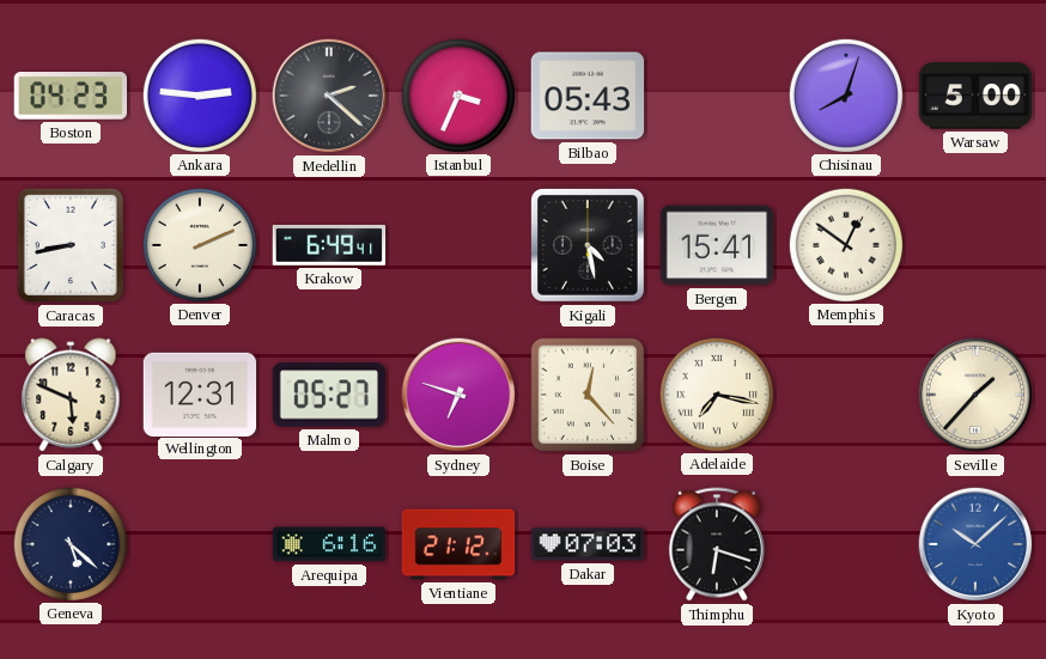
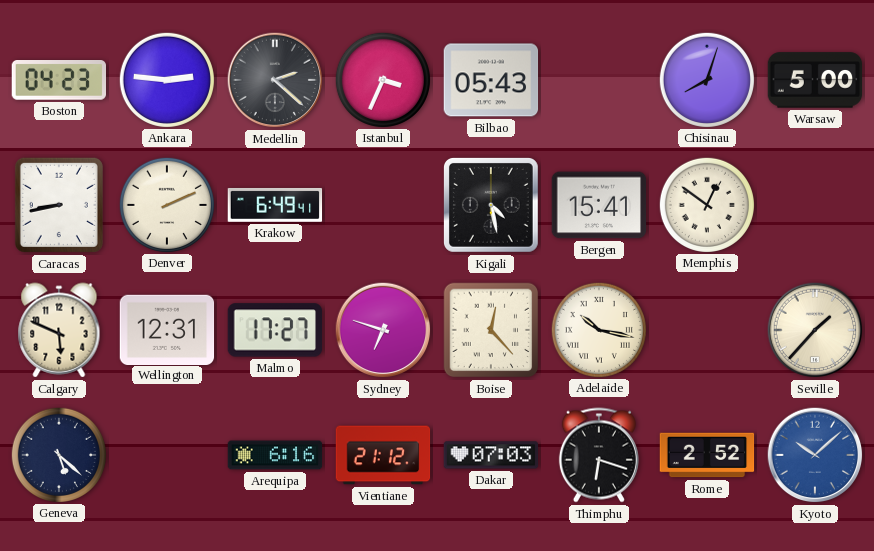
Malmo: 05:27 -> 17:27 (275, 330)
Adelaide: 7:17 -> 10:17 (598, 329)
Rome: none -> 2:52 (707, 455)
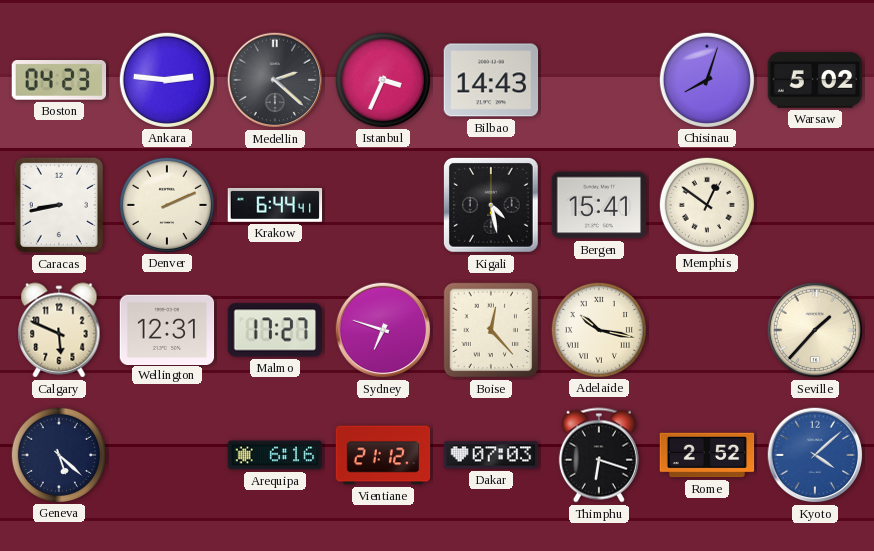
Bilbao: 05:43 -> 14:43 (491, 80)
Warsaw: 5:00 -> 5:02 (815, 80)
Krakow: 6:49 -> 6:44 (275, 205)
Kyoto: 10:08 -> 4:08 (815, 455)
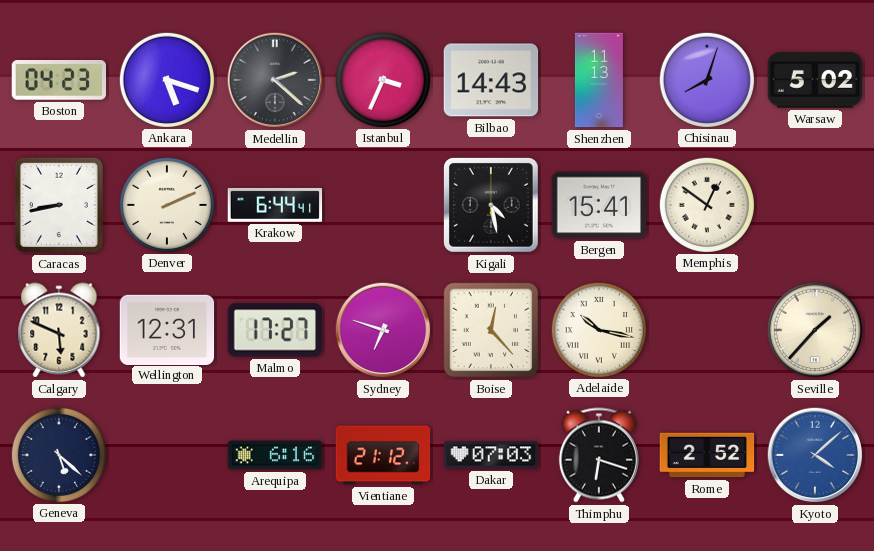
Ankara: 2:46 -> 5:18 (166, 79)
Shenzhen: none -> 11:13 (599, 80)
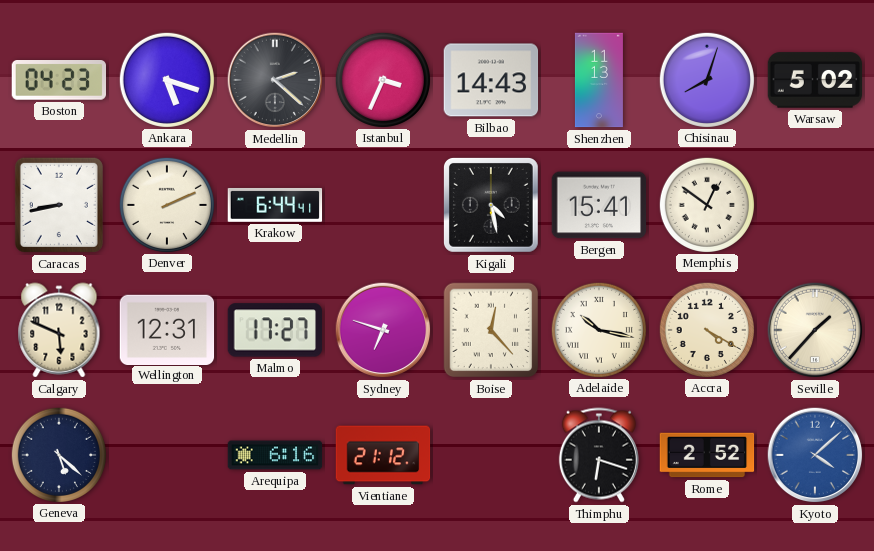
Accra: none -> 4:20 (706, 329)
Dakar: 07:03 -> none (491, 455)
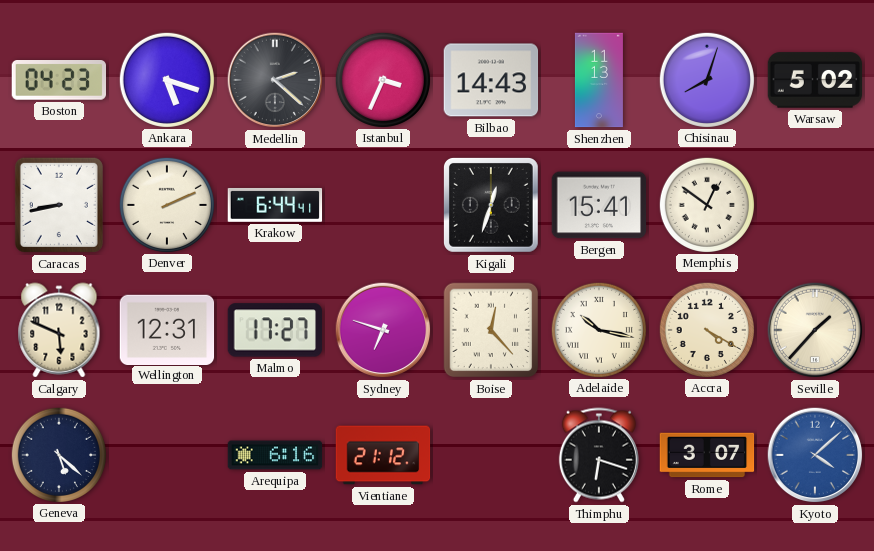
Kigali: 4:28 -> 12:33 (491, 205)
Rome: 2:52 -> 3:07 (707, 455)
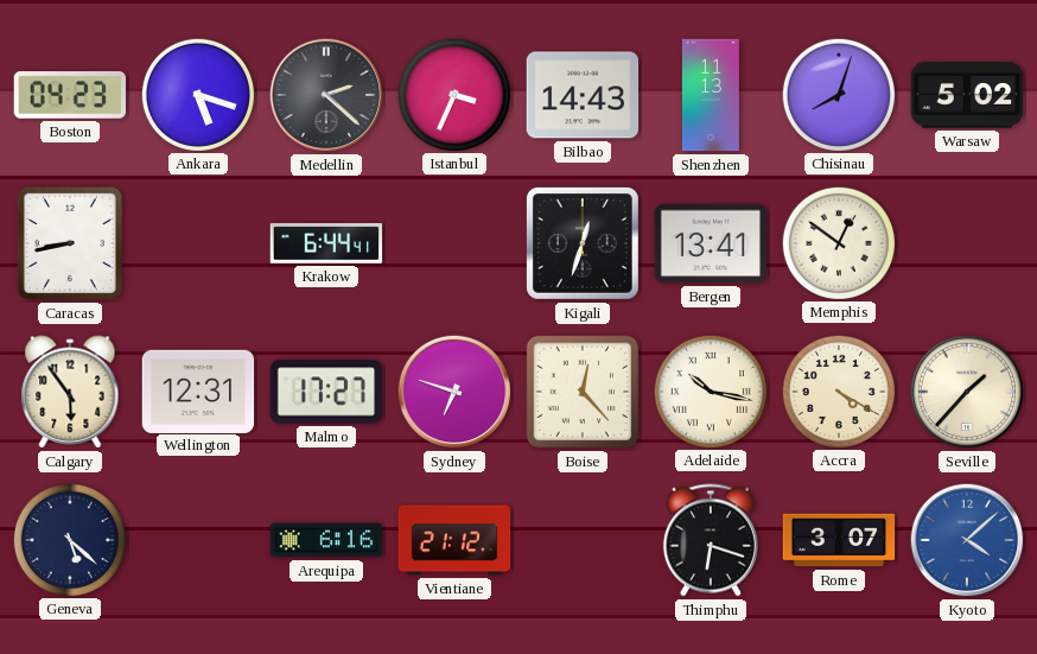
Denver: 2:11 -> none (166, 204)
Bergen: 15:41 -> 13:41 (711, 243)
Calgary: 5:49 -> 5:54 (70, 392)
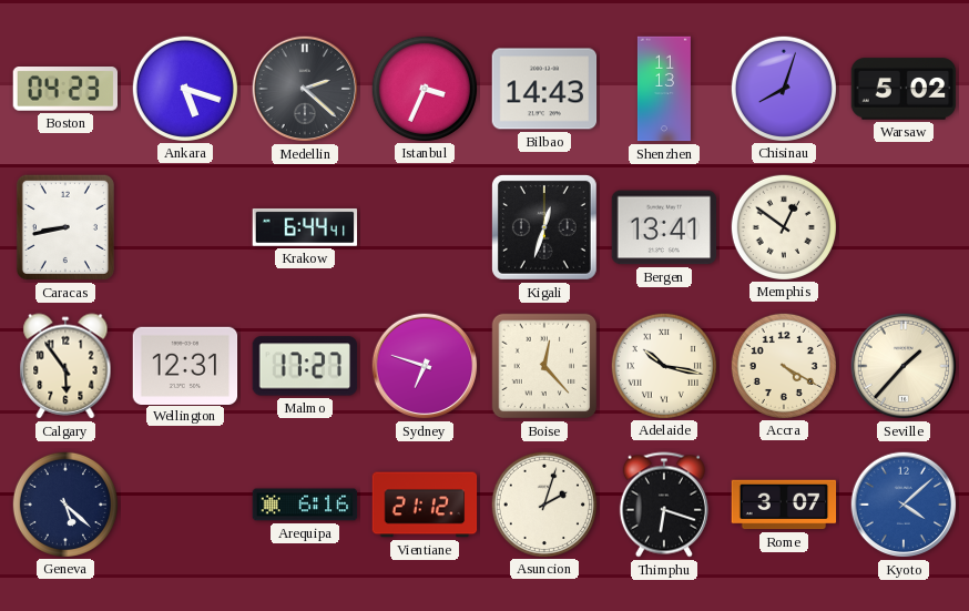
Asuncion: none -> 2:03 (543, 503)
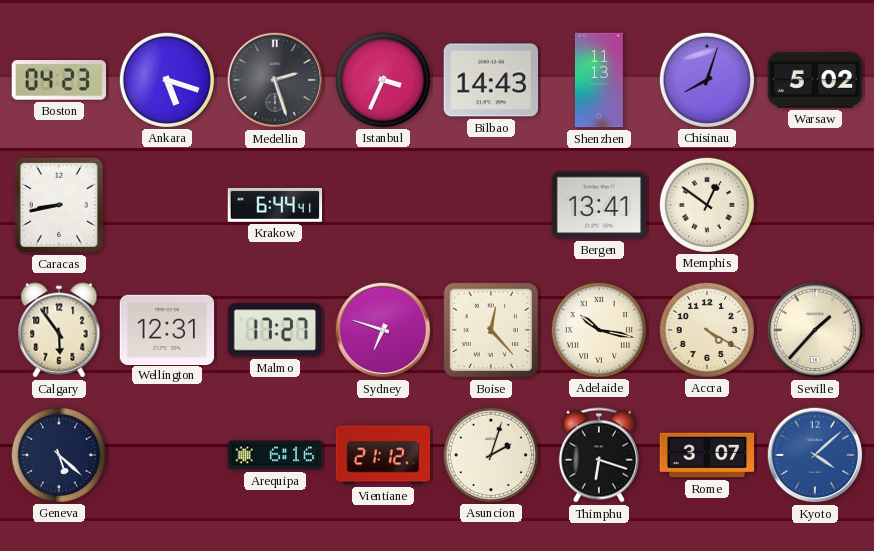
Medellin: 2:22 -> 2:27 (275, 80)
Kigali: 12:33 -> none (544, 227)
